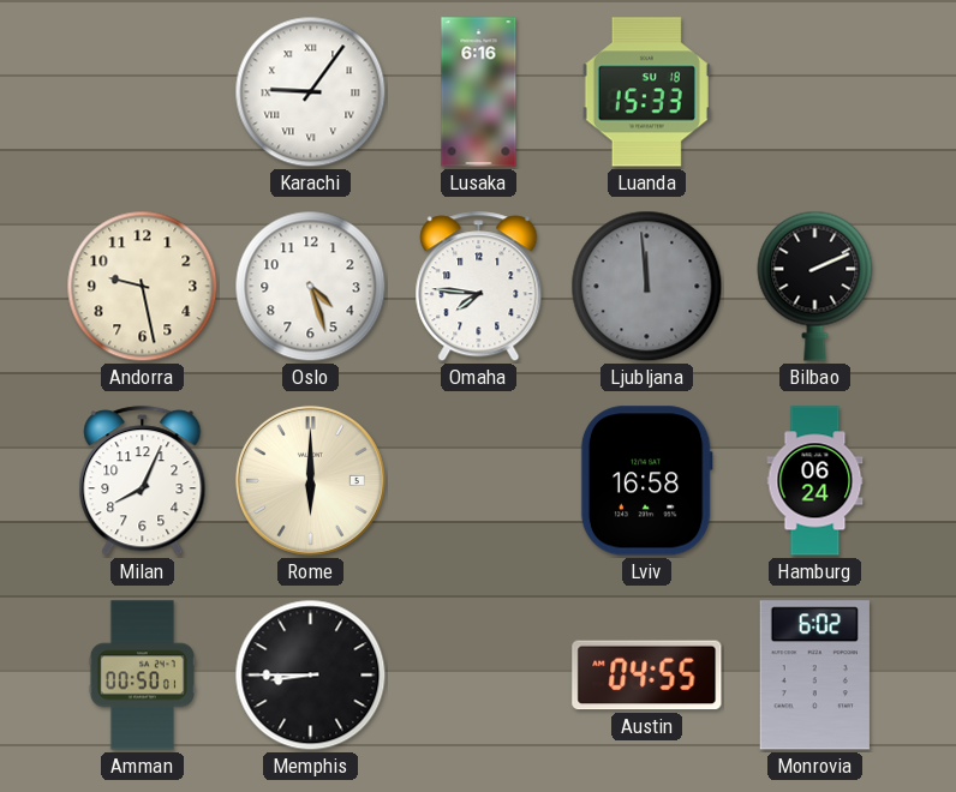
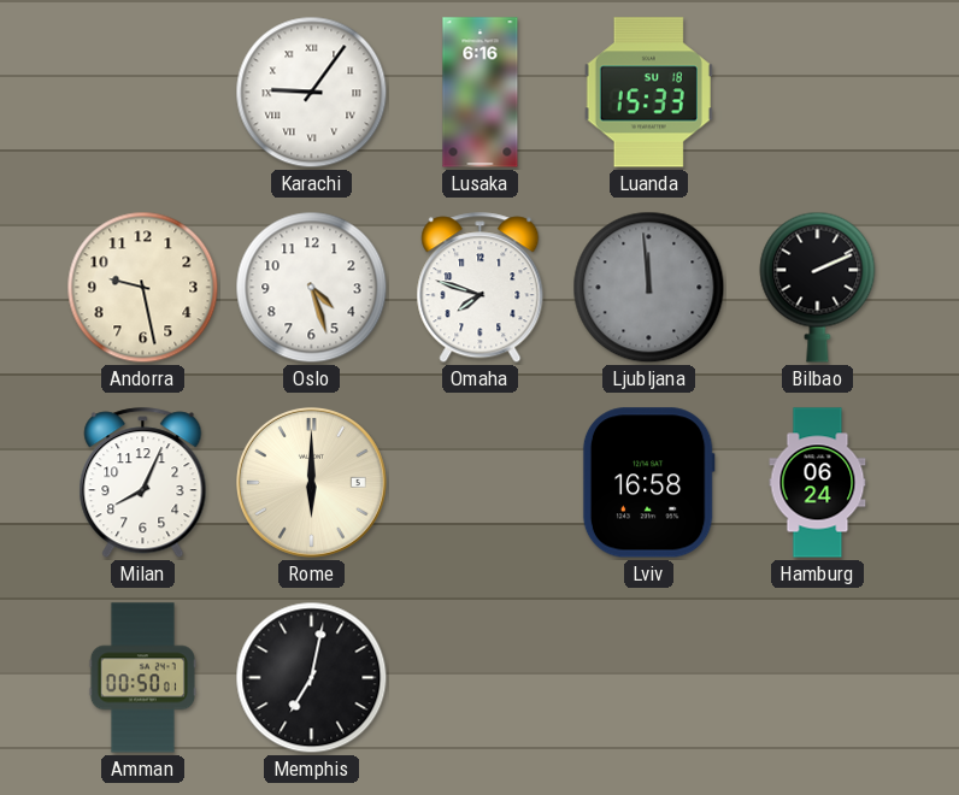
Omaha: 7:46 -> 7:48 (481, 288)
Memphis: 8:45 -> 7:02 (312, 678)
Austin: 04:55 -> none (647, 676)
Monrovia: 6:02 -> none (814, 676)
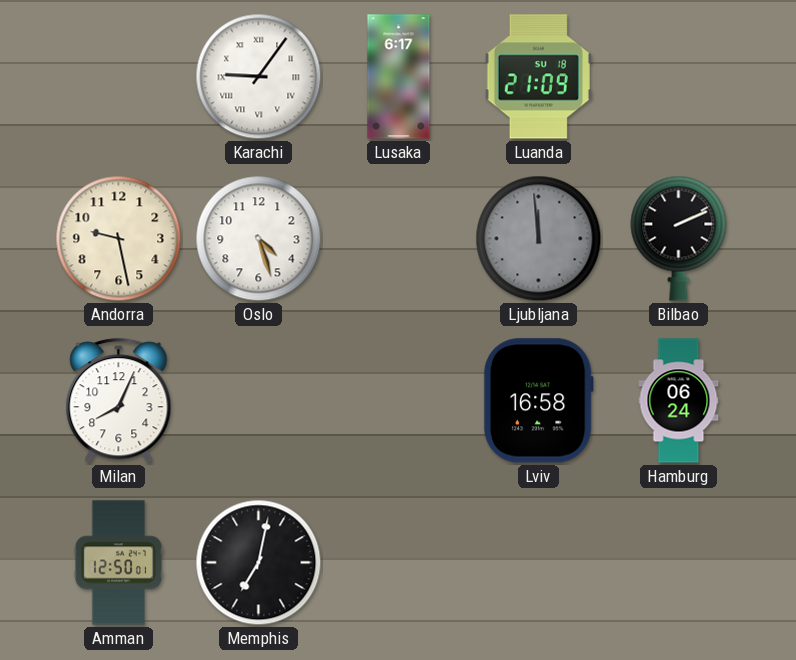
Lusaka: 6:16 -> 6:17 (399, 77)
Luanda: 15:33 -> 21:09 (538, 77)
Omaha: 7:48 -> none (481, 288)
Rome: 6:00 -> none (311, 482)
Amman: 00:50 -> 12:50 (118, 563)
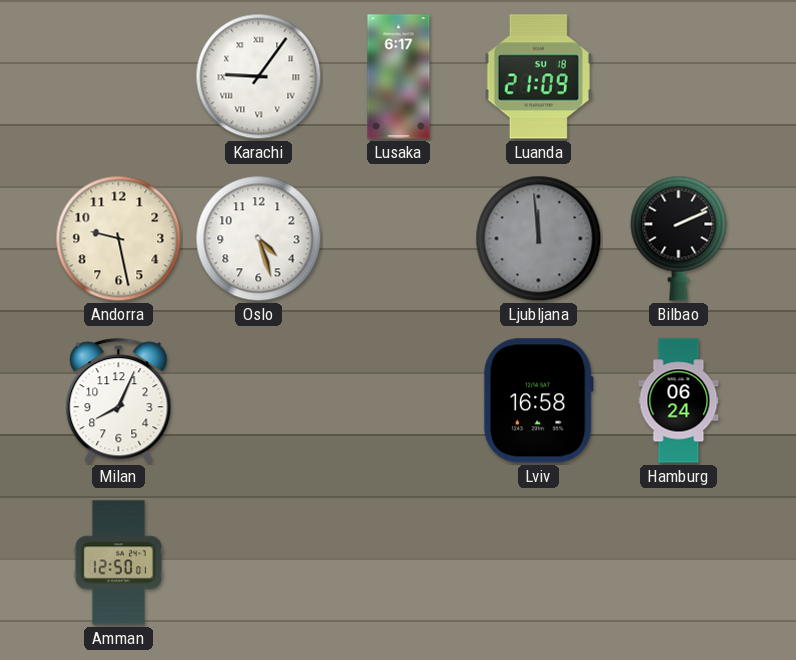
Memphis: 7:02 -> none (259, 563)
